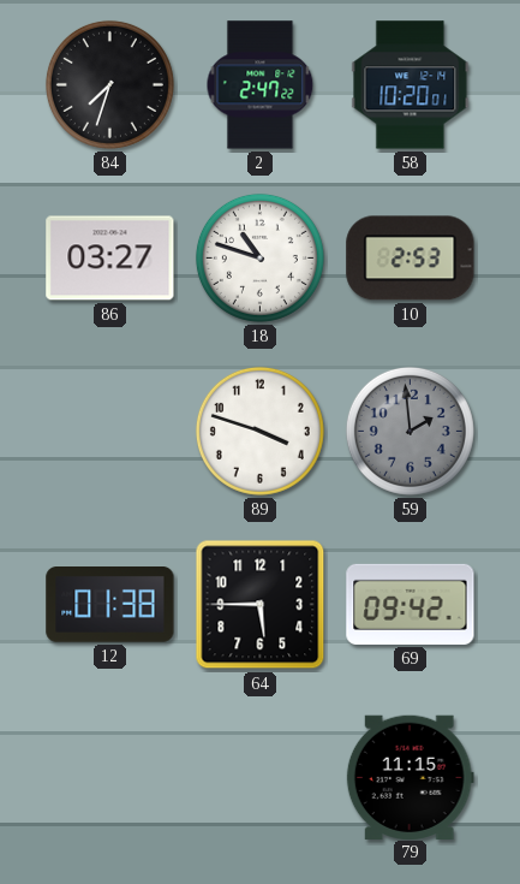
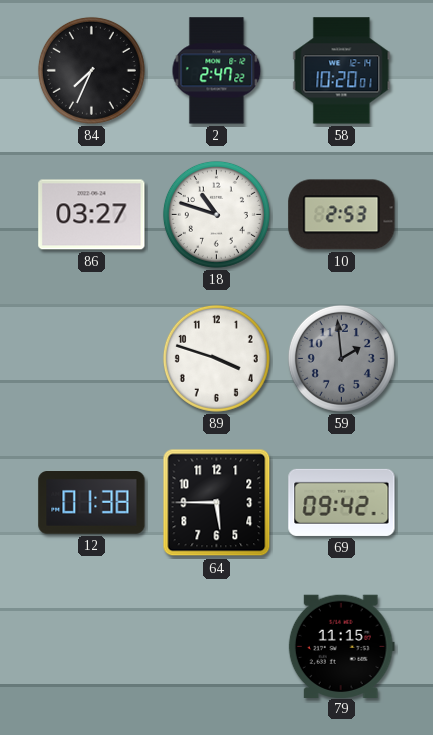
84: 7:33 -> 7:34 (91, 70)
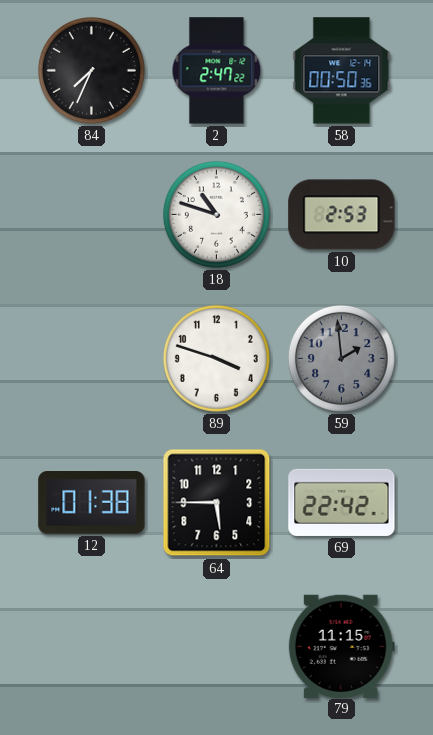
58: 10:20 -> 00:50 (342, 71)
86: 03:27 -> none (92, 215)
69: 09:42 -> 22:42 (342, 502)
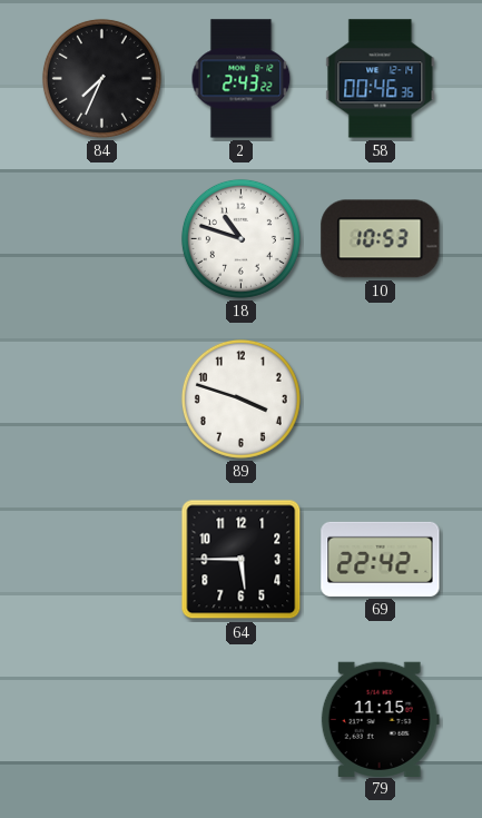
2: 2:47 -> 2:43 (242, 79)
58: 00:50 -> 00:46 (381, 79)
10: 2:53 -> 10:53 (381, 239)
59: 1:59 -> none (341, 358)
12: 01:38 -> none (92, 503)
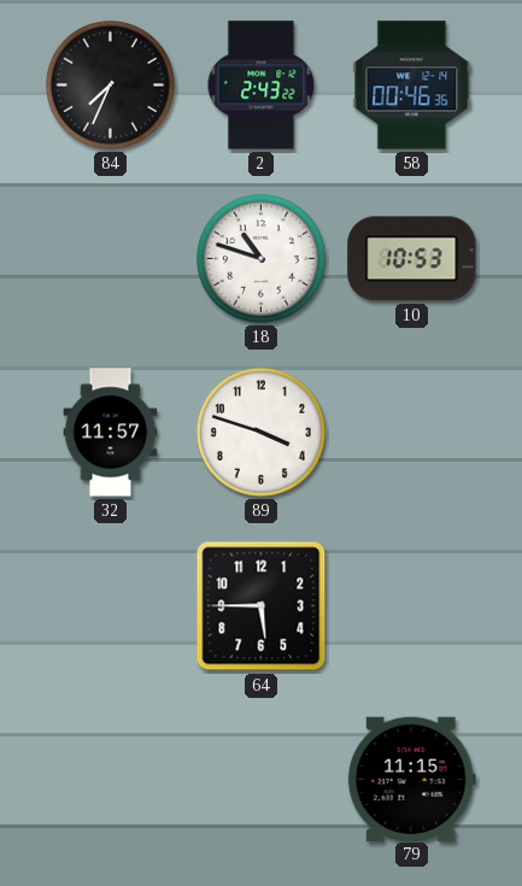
32: none -> 11:57 (111, 433)
69: 22:42 -> none (381, 559)
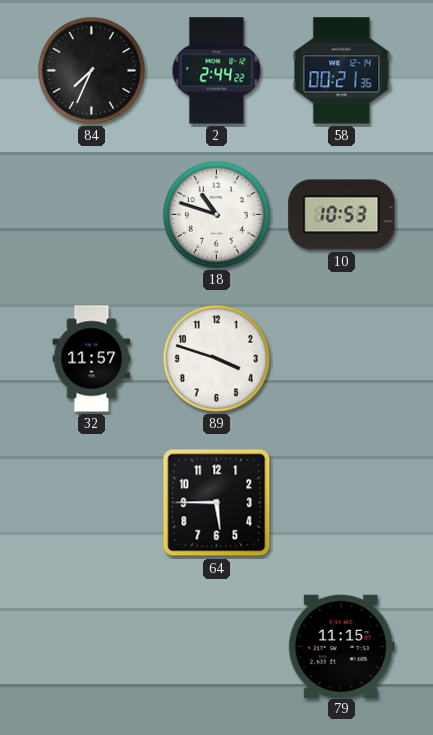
2: 2:43 -> 2:44 (217, 71)
58: 00:46 -> 00:21 (342, 71)
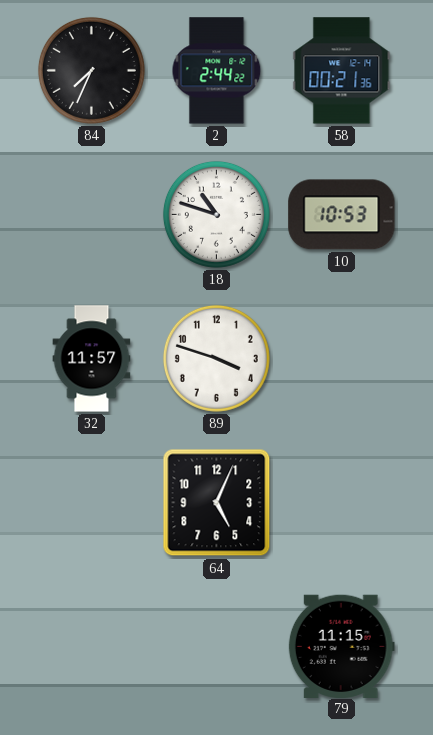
64: 5:45 -> 5:04 (217, 503)
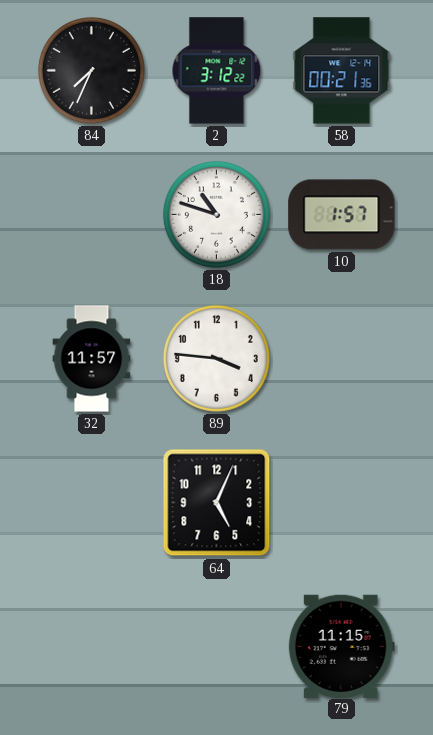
2: 2:44 -> 3:12 (217, 71)
10: 10:53 -> 1:57 (342, 215)
89: 3:48 -> 3:46 (216, 358)
